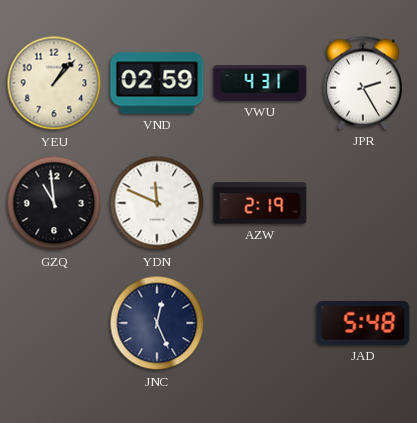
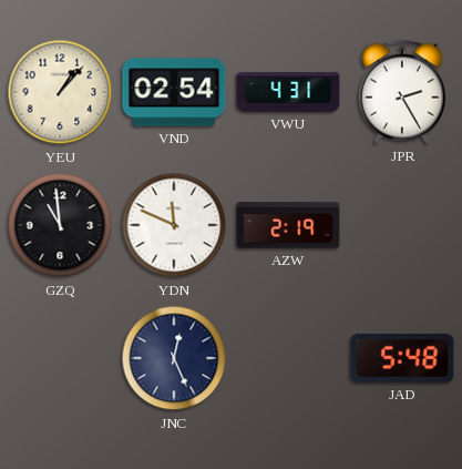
VND: 02:59 -> 02:54 (174, 92)
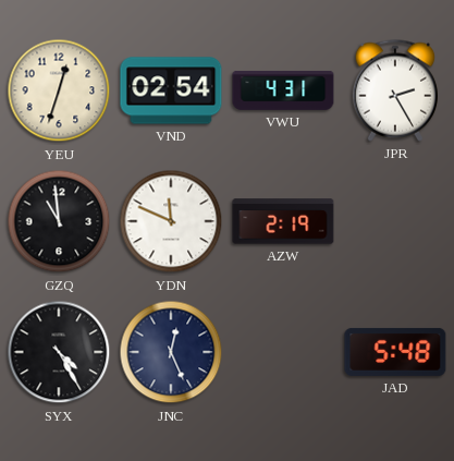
YEU: 1:07 -> 12:33 (59, 90)
SYX: none -> 4:25 (59, 352)
